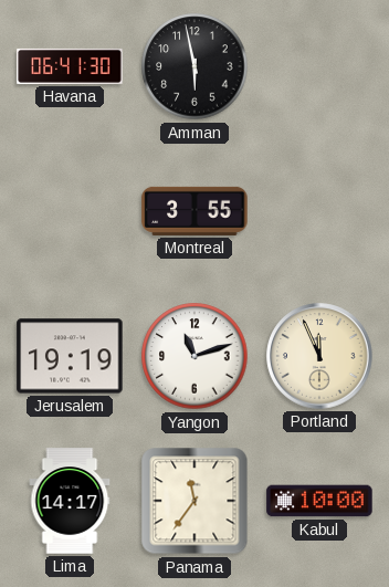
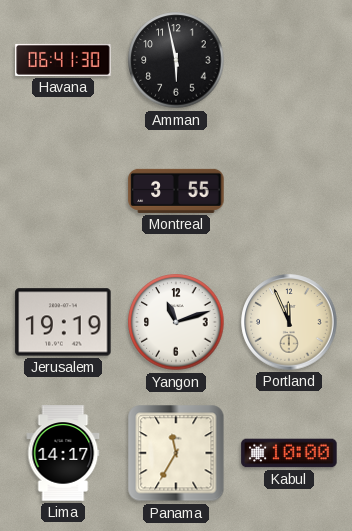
Panama: 11:36 -> 11:35 (176, 453)
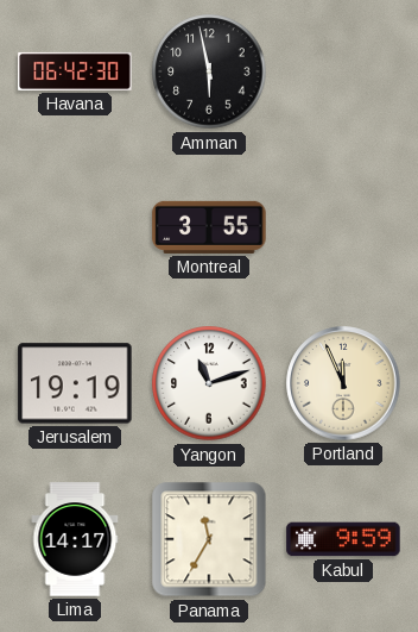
Havana: 06:41 -> 06:42 (75, 71)
Kabul: 10:00 -> 9:59 (343, 539)
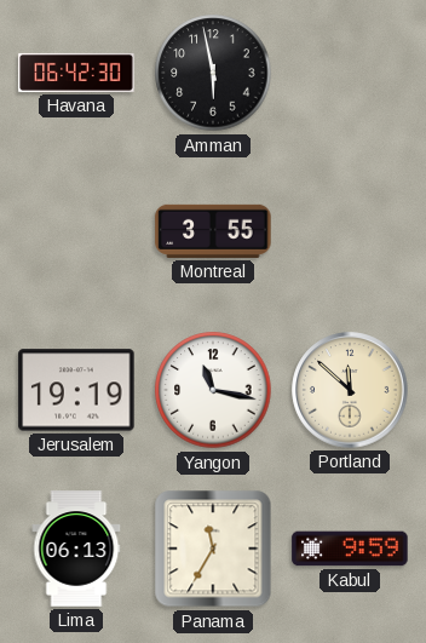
Yangon: 11:12 -> 11:17 (213, 390)
Portland: 11:56 -> 11:52 (350, 390)
Lima: 14:17 -> 06:13 (76, 549)
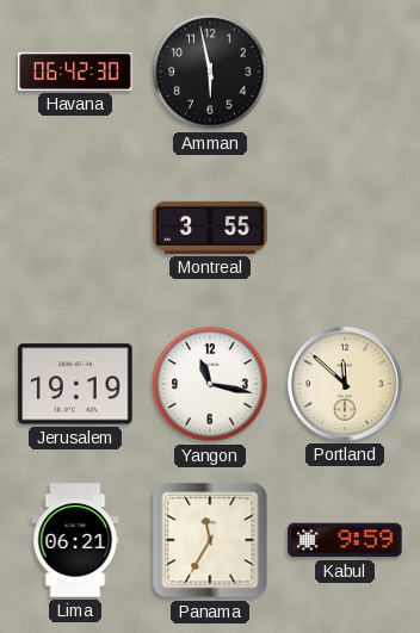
Lima: 06:13 -> 06:21 (75, 540)
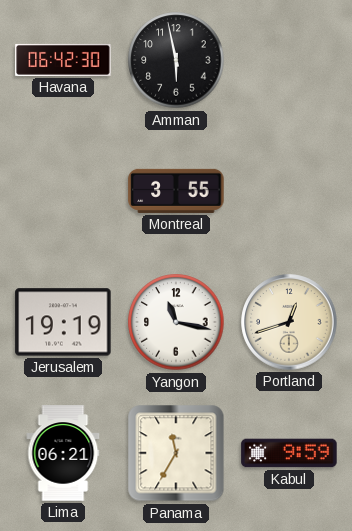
Portland: 11:52 -> 12:42 (289, 322)
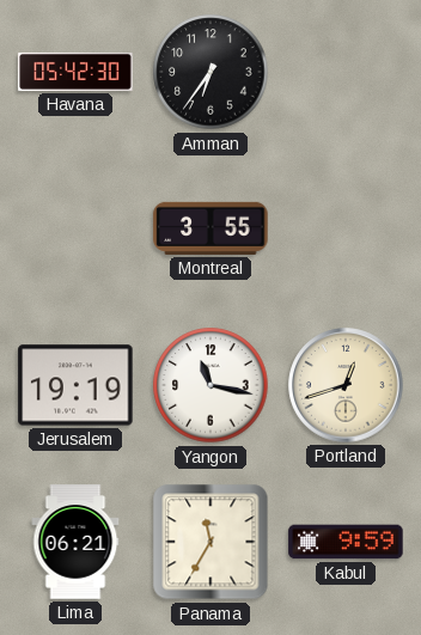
Havana: 06:42 -> 05:42 (75, 72)
Amman: 5:58 -> 6:36 (210, 72)
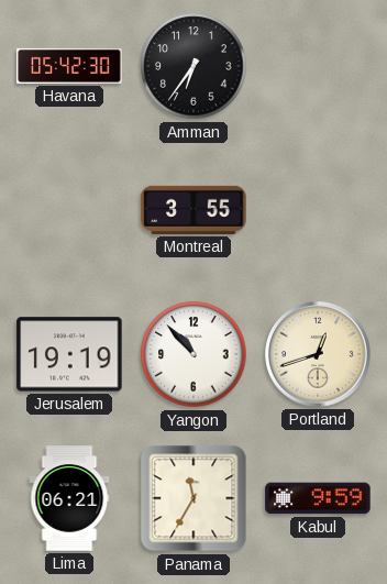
Yangon: 11:17 -> 10:53 (193, 354)
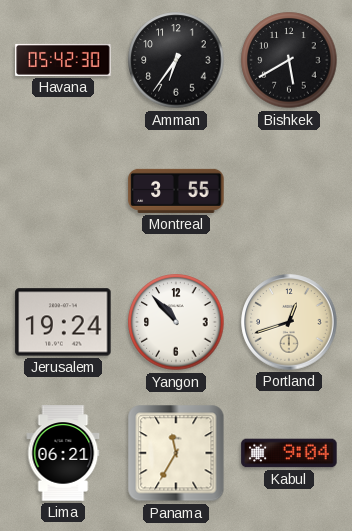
Bishkek: none -> 5:40 (289, 60)
Jerusalem: 19:19 -> 19:24 (63, 322)
Kabul: 9:59 -> 9:04 (289, 453)
